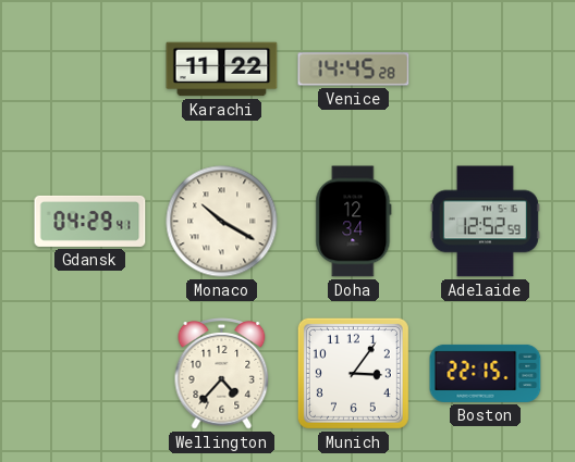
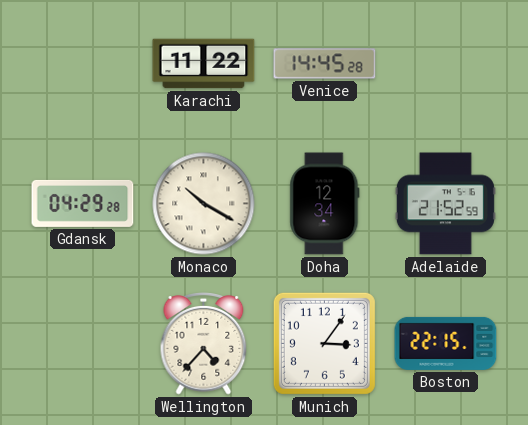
Gdansk: 04:29:41 -> 04:29:28 (83, 203)
Adelaide: 12:52 -> 21:52 (445, 204)
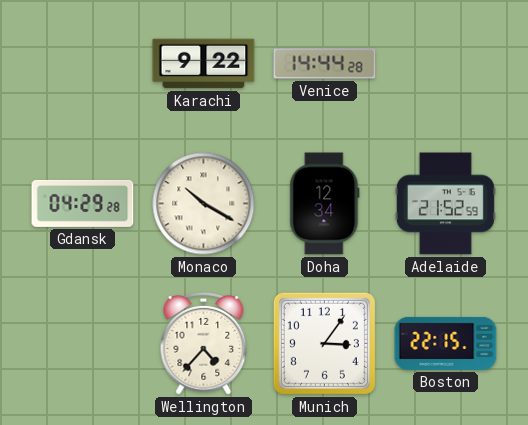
Karachi: 11:22 -> 9:22 (204, 64)
Venice: 14:45 -> 14:44 (325, 64)
